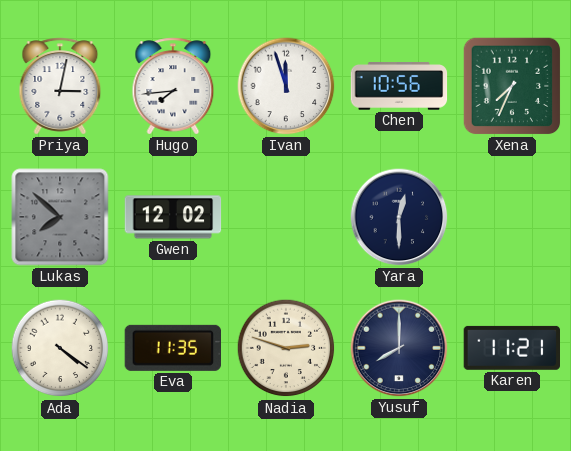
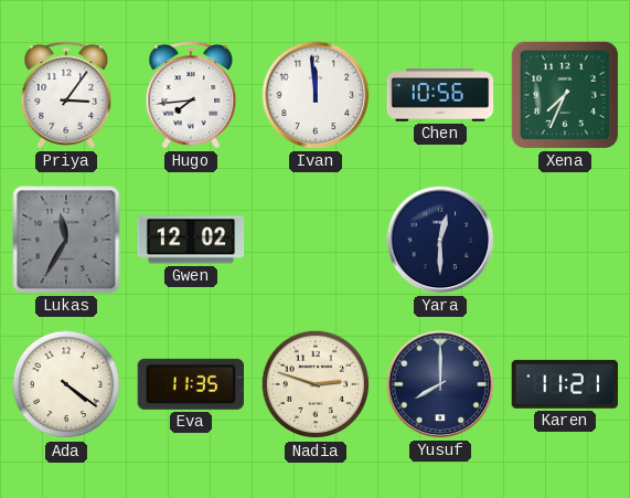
Priya: 3:02 -> 3:06 (66, 95)
Ivan: 11:57 -> 11:59 (316, 95)
Lukas: 7:52 -> 11:35 (66, 240)
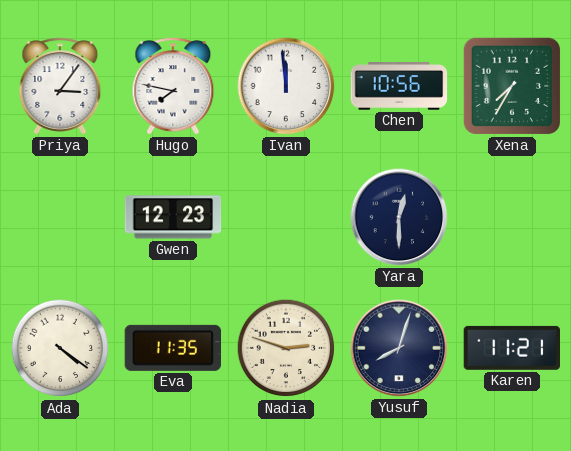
Hugo: 7:44 -> 7:47 (173, 86)
Xena: 7:34 -> 7:35 (512, 86)
Lukas: 11:35 -> none (66, 240)
Gwen: 12:02 -> 12:23 (173, 217)
Yusuf: 8:00 -> 8:03 (399, 348)
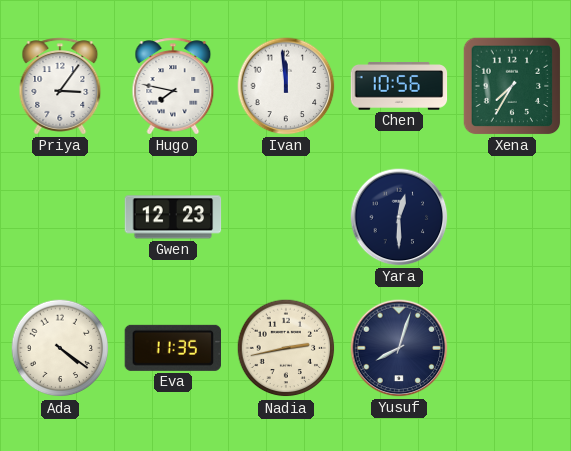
Nadia: 2:48 -> 2:43 (286, 348)
Karen: 11:21 -> none (511, 348)
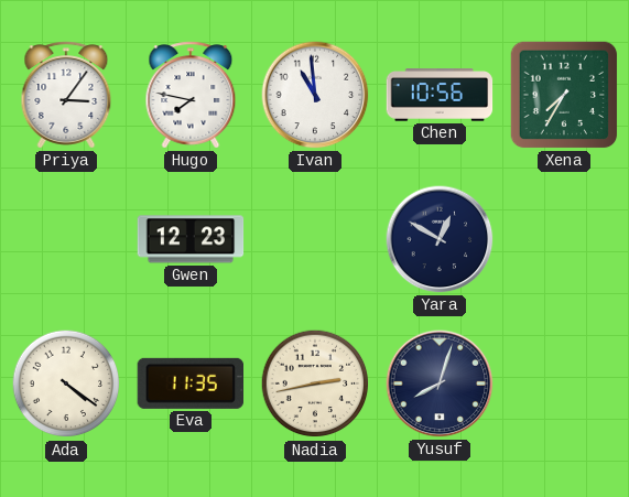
Ivan: 11:59 -> 10:59 (315, 95)
Yara: 12:30 -> 12:50 (440, 239)
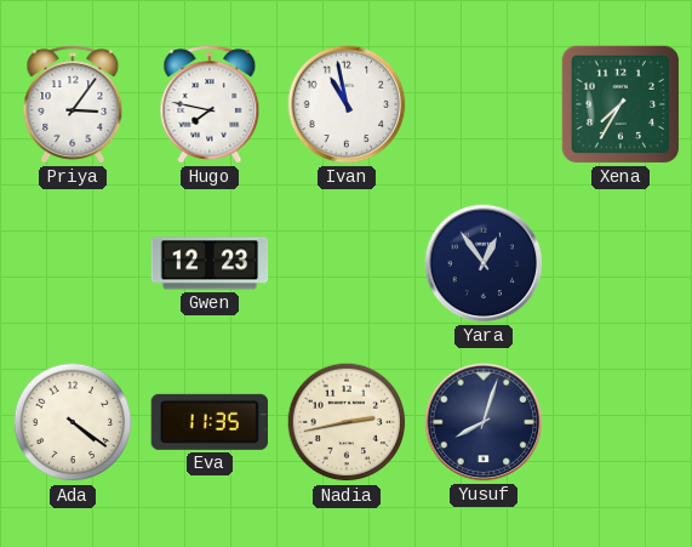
Ivan: 10:59 -> 10:58 (347, 104)
Chen: 10:56 -> none (440, 95)
Yara: 12:50 -> 12:54 (484, 263)
